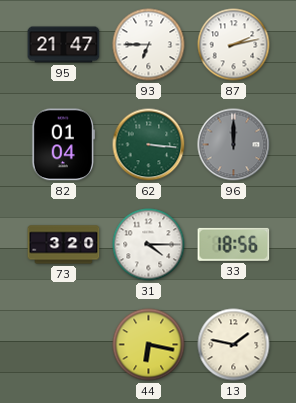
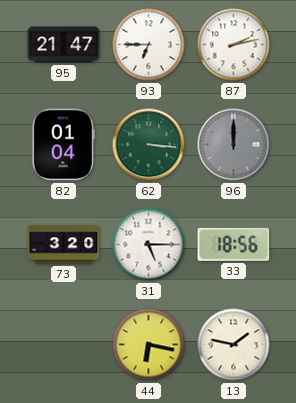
31: 4:15 -> 5:15 (149, 245)
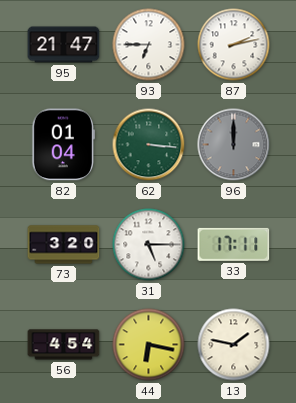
33: 18:56 -> 17:11 (234, 244)
56: none -> 4:54 (64, 345)
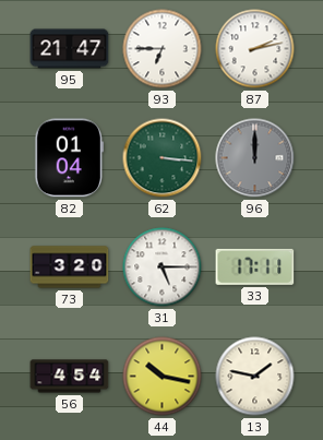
44: 6:17 -> 10:17 (163, 377)
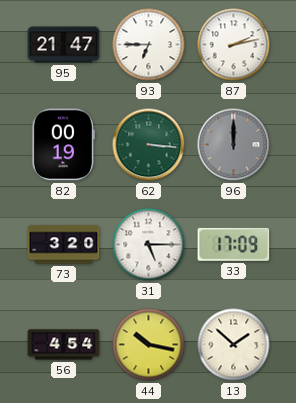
82: 01:04 -> 00:19 (63, 145)
33: 17:11 -> 17:09 (234, 244)
13: 1:47 -> 1:52 (234, 345)
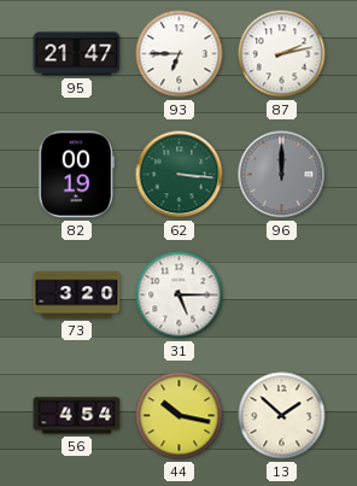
33: 17:09 -> none (234, 244)
